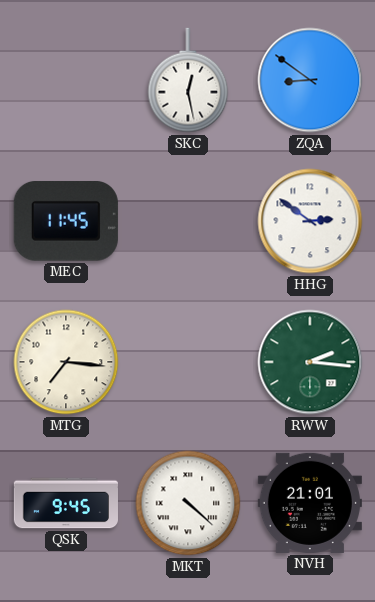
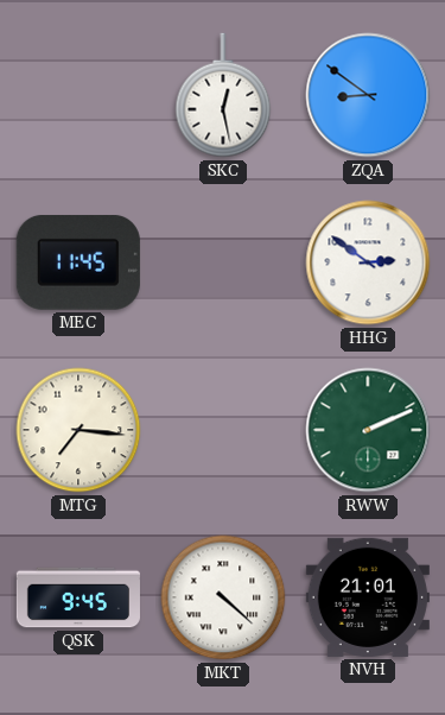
RWW: 2:16 -> 2:11 (368, 430)
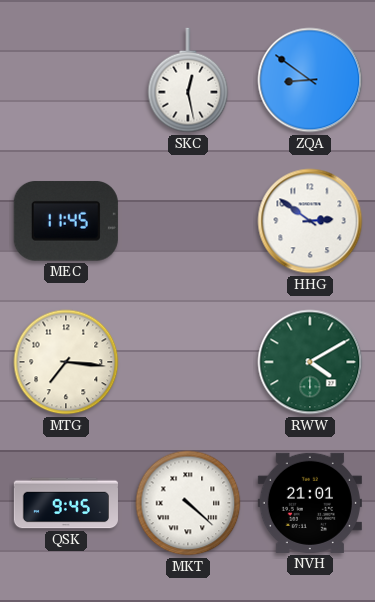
RWW: 2:11 -> 4:10 (310, 362)
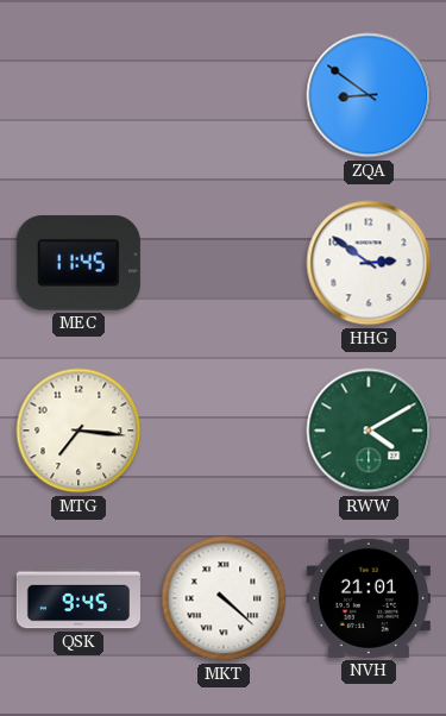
SKC: 12:28 -> none (188, 80)
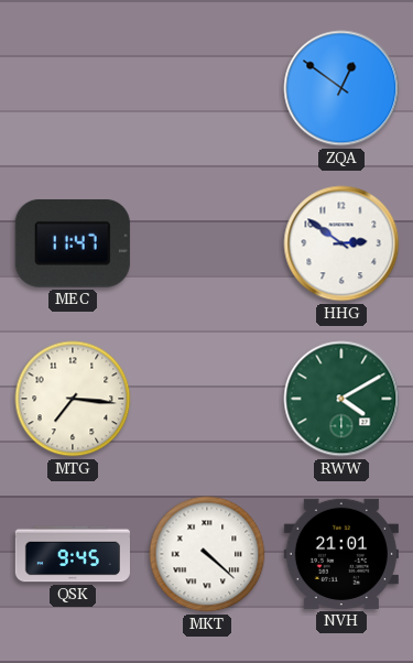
ZQA: 8:51 -> 12:51 (341, 88)
MEC: 11:45 -> 11:47 (73, 243)
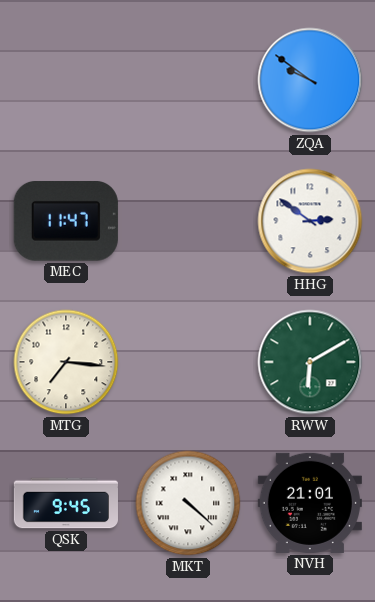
ZQA: 12:51 -> 9:51 (310, 80)
RWW: 4:10 -> 6:10 (310, 362)
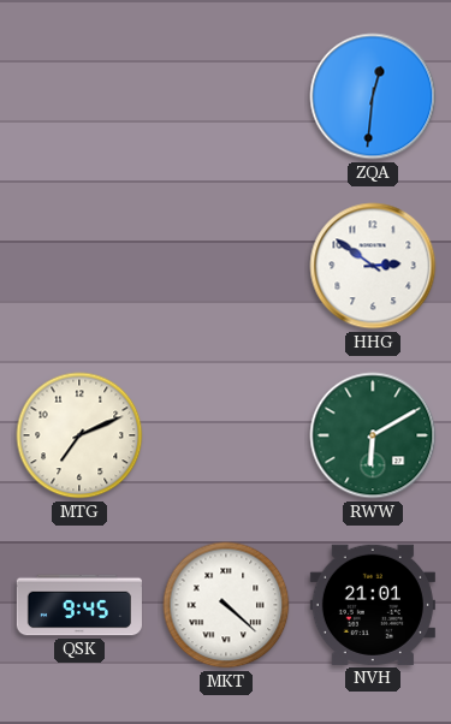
ZQA: 9:51 -> 12:31 (373, 96)
MEC: 11:47 -> none (66, 221)
MTG: 7:16 -> 7:11 (79, 435)
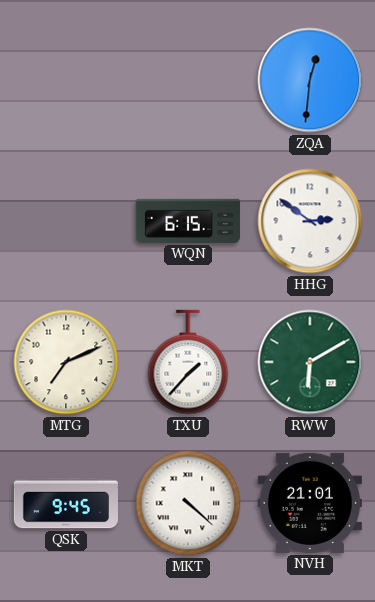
WQN: none -> 6:15 (188, 221)
TXU: none -> 1:37 (188, 362)
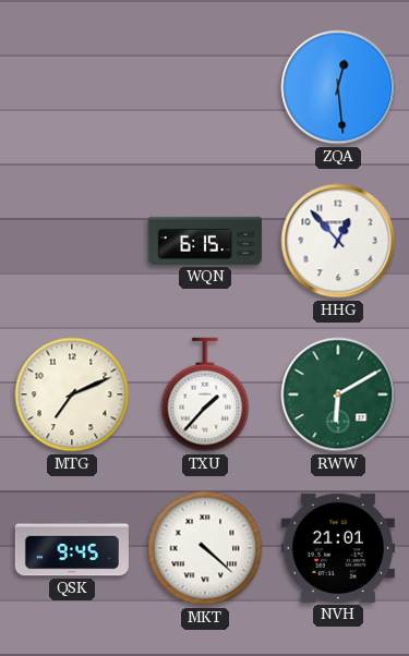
ZQA: 12:31 -> 12:29 (338, 87)
HHG: 2:51 -> 12:53 (338, 241)
